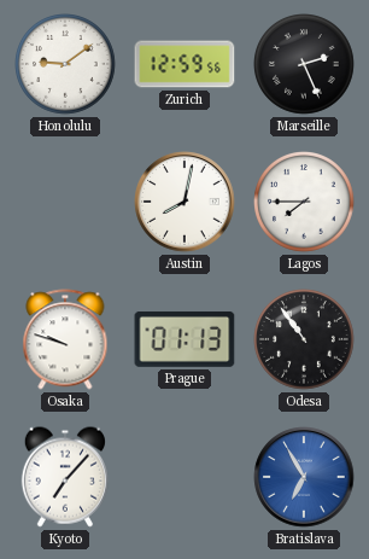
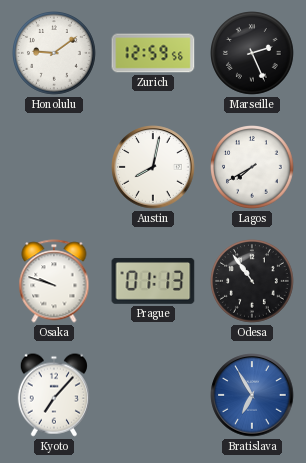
Lagos: 7:45 -> 7:40 (253, 168)
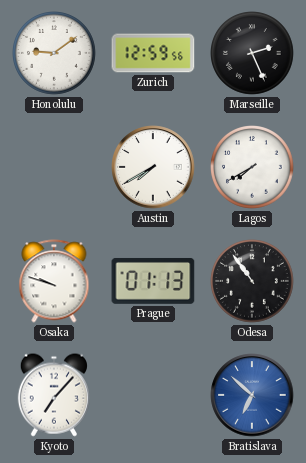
Austin: 8:02 -> 7:40 (153, 167)
Bratislava: 6:55 -> 6:52 (252, 395)
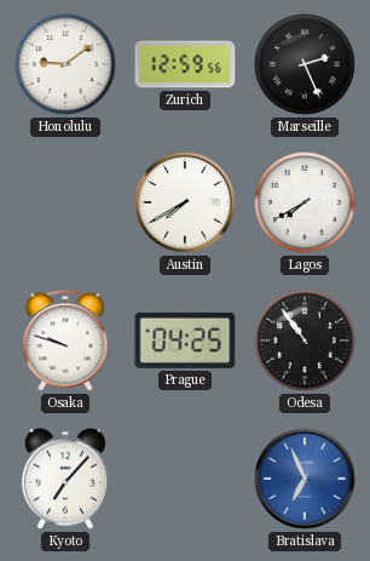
Prague: 01:13 -> 04:25 (185, 340)
Bratislava: 6:52 -> 6:56 (305, 479)
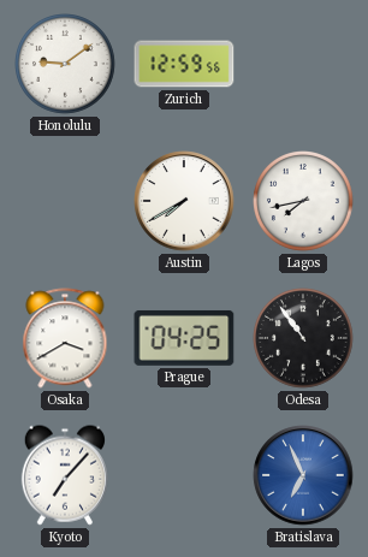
Marseille: 2:26 -> none (306, 65)
Lagos: 7:40 -> 7:43 (304, 202)
Osaka: 9:48 -> 3:40 (65, 338)
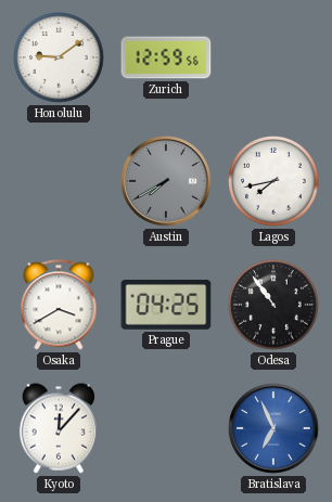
Austin dial: white -> grey (166, 181)
Kyoto: 7:07 -> 12:07 (59, 428)
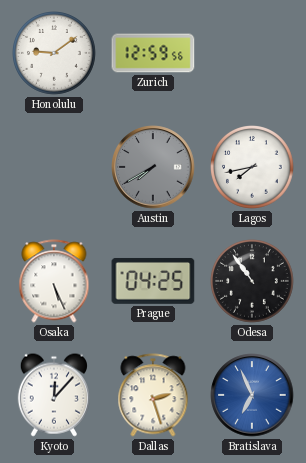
Osaka: 3:40 -> 5:26 (54, 281)
Dallas: none -> 2:27 (153, 395)
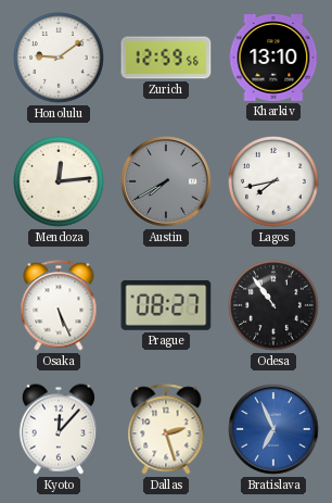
Kharkiv: none -> 13:10 (273, 59)
Mendoza: none -> 12:14 (60, 183)
Prague: 04:25 -> 08:27 (166, 305)
